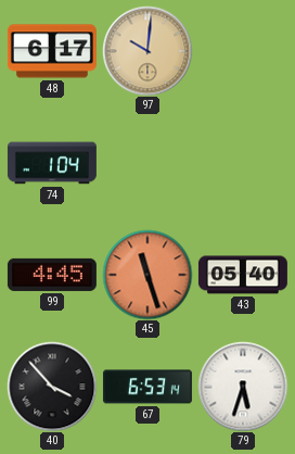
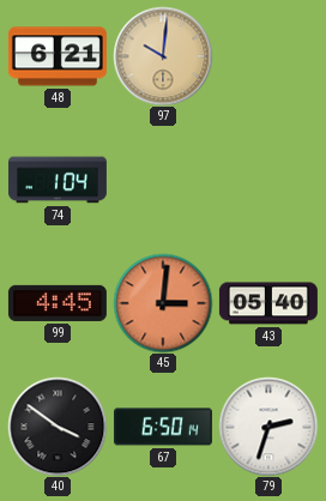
48: 6:17 -> 6:21 (58, 56)
45: 11:27 -> 3:01 (163, 303)
40: 3:53 -> 3:51 (58, 427)
67: 6:53 -> 6:50 (163, 427)
79: 5:33 -> 2:33 (268, 427)
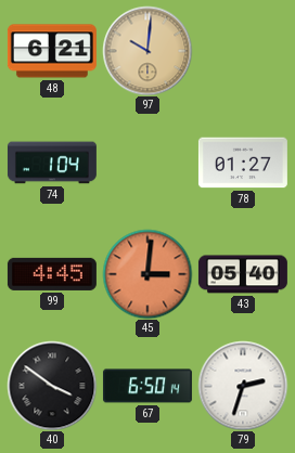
78: none -> 01:27 (243, 163)
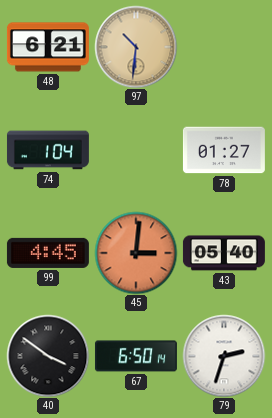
97: 10:01 -> 10:31 (136, 47)
